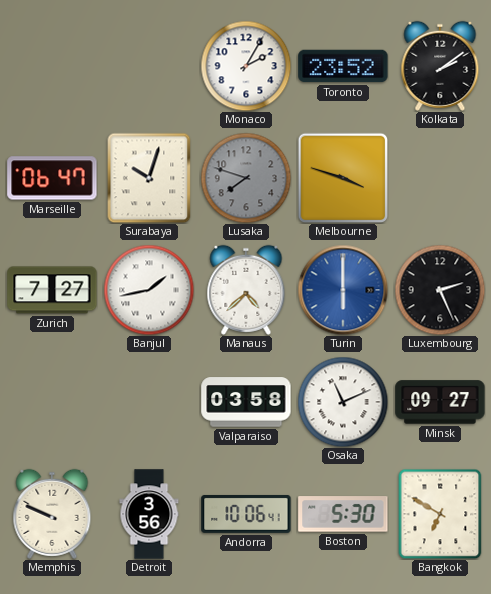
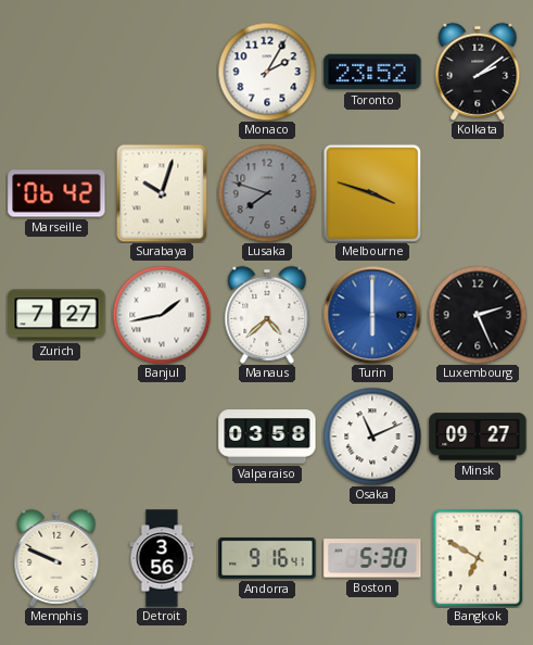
Marseille: 06:47 -> 06:42 (56, 193)
Andorra: 10:06 -> 9:16 (267, 558)
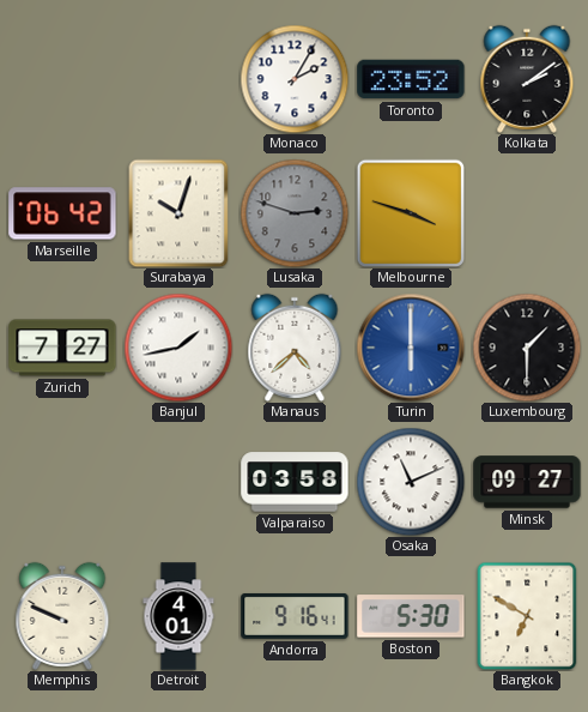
Lusaka: 7:48 -> 2:48 (295, 213)
Luxembourg: 2:26 -> 1:30 (527, 348)
Detroit: 3:56 -> 4:01 (178, 616)
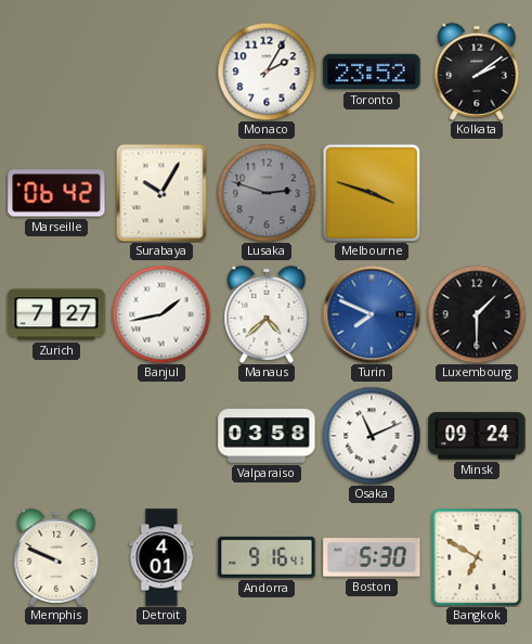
Surabaya: 10:03 -> 10:05 (161, 193)
Turin: 6:00 -> 7:49 (372, 314)
Minsk: 09:27 -> 09:24 (477, 436)
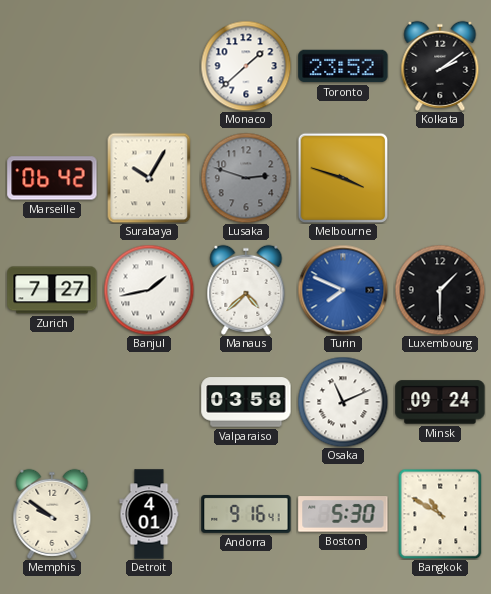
Monaco: 2:05 -> 1:38 (246, 66)
Memphis: 9:49 -> 9:51 (52, 514)
Bangkok: 6:50 -> 10:50 (440, 514)
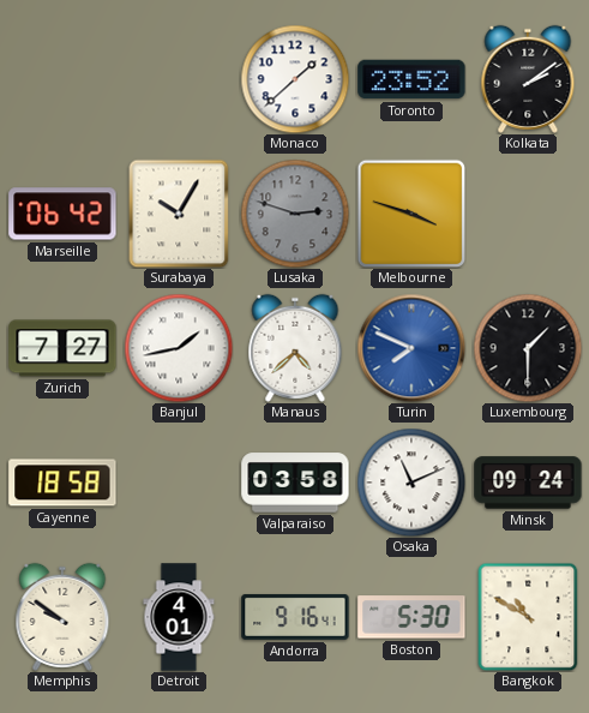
Cayenne: none -> 18:58 (62, 483)
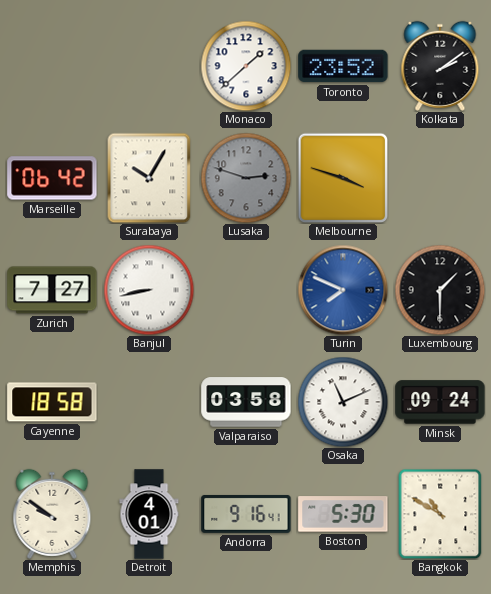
Banjul: 1:43 -> 8:43 (149, 290)
Manaus: 4:38 -> none (295, 348)
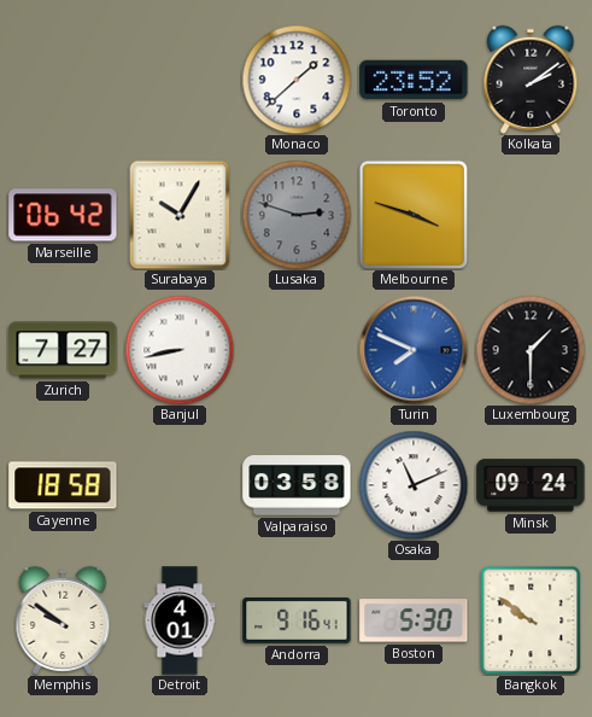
Bangkok: 10:50 -> 9:51 (531, 620)
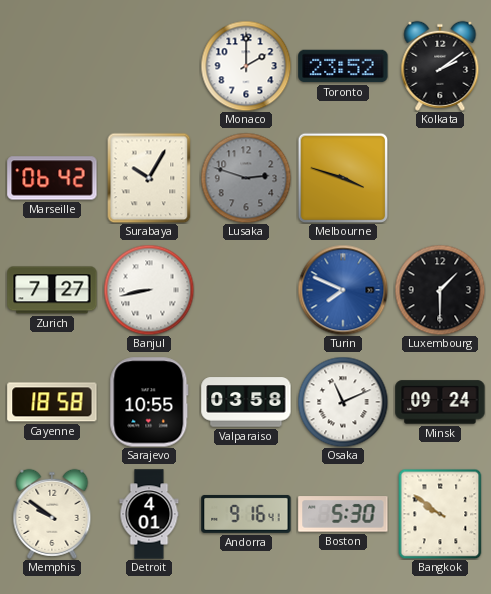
Monaco: 1:38 -> 2:00 (246, 66)
Sarajevo: none -> 10:55 (149, 402)
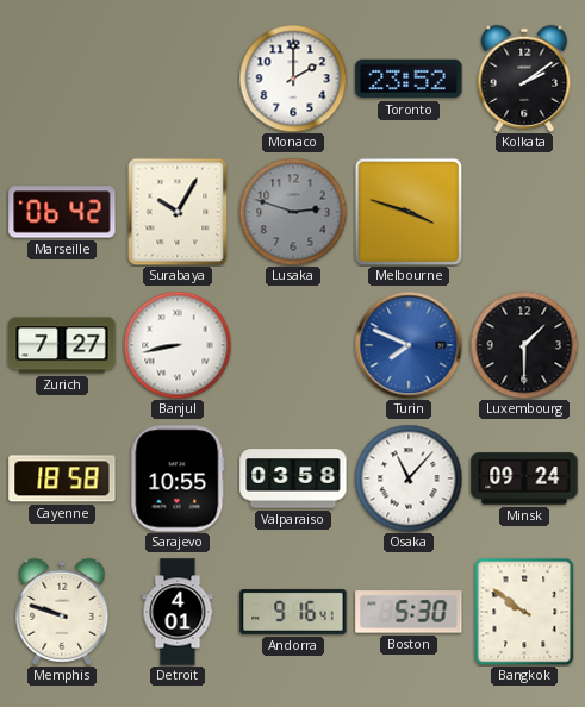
Osaka: 11:11 -> 11:07 (409, 478)
Memphis: 9:51 -> 9:48 (62, 612)
